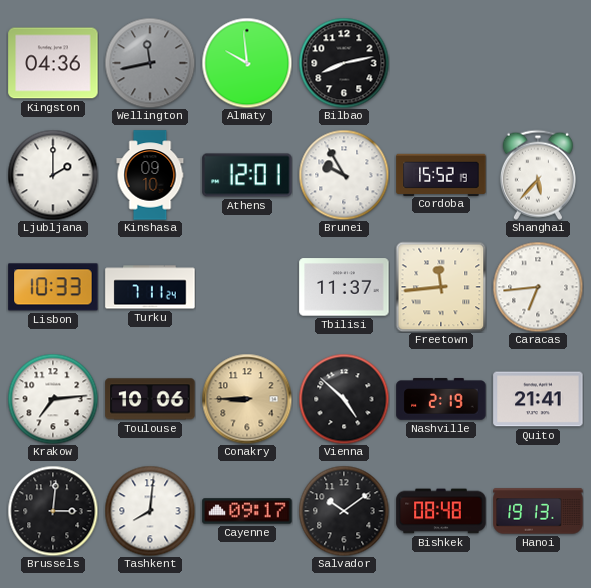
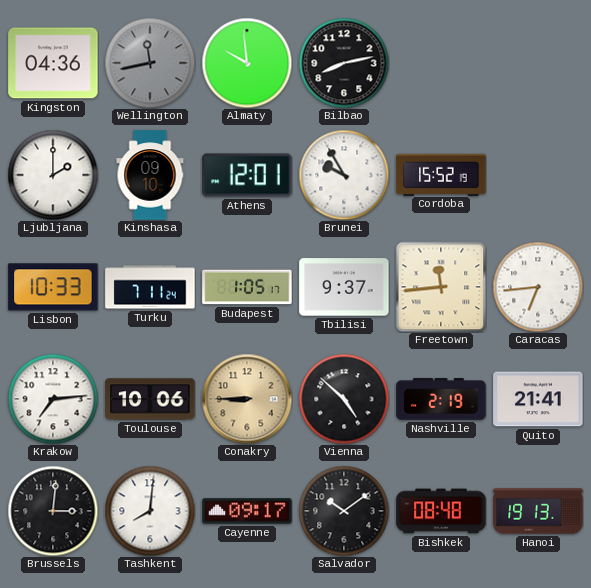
Shanghai: 5:37 -> none (538, 175)
Budapest: none -> 1:05 (247, 287)
Tbilisi: 11:37 -> 9:37 (344, 287)
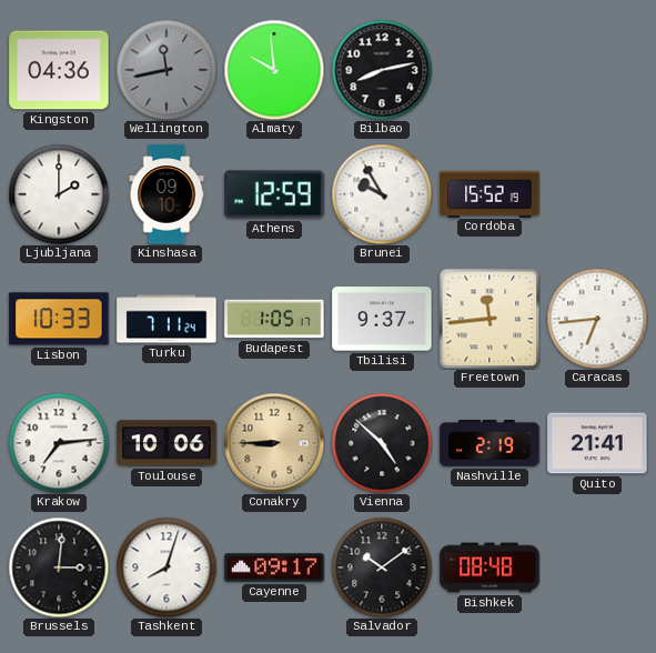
Athens: 12:01 -> 12:59 (274, 194)
Tashkent: 8:01 -> 8:03 (166, 567)
Hanoi: 19:13 -> none (538, 511)
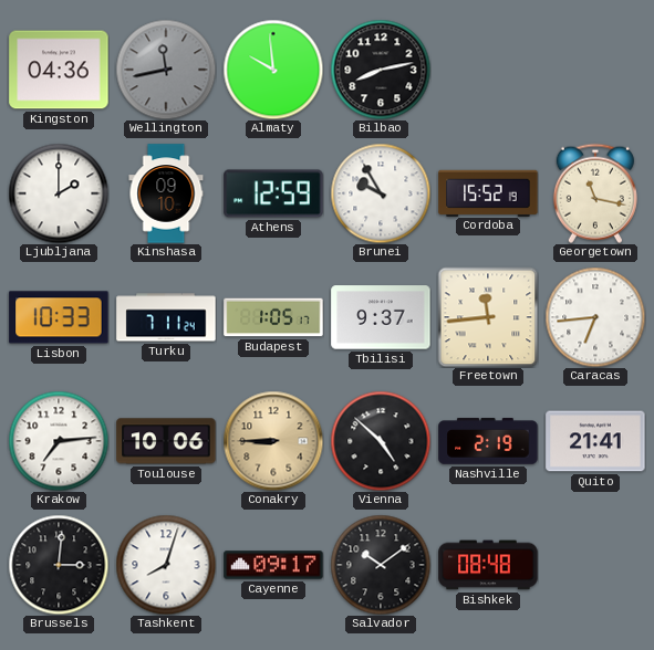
Georgetown: none -> 11:17 (595, 193)
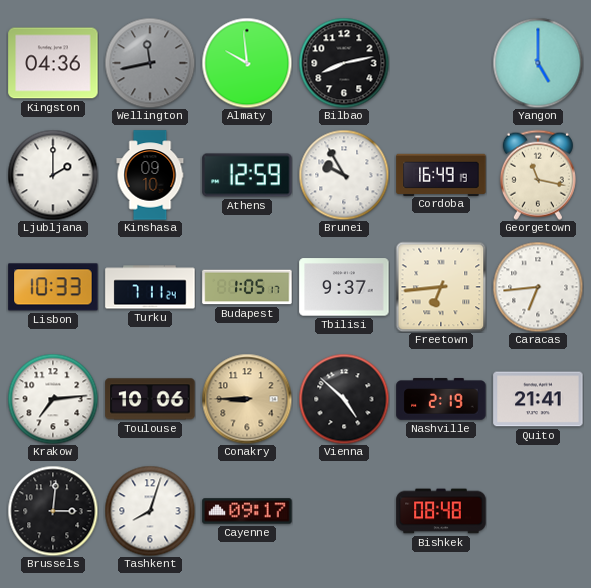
Yangon: none -> 5:00 (538, 63)
Cordoba: 15:52 -> 16:49 (441, 174)
Freetown: 11:44 -> 6:44 (441, 287)
Salvador: 10:09 -> none (381, 565)
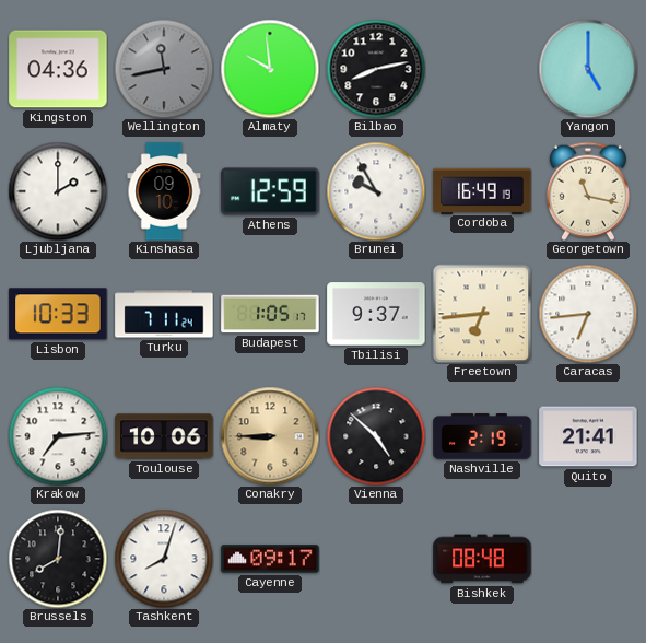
Brussels: 3:01 -> 8:01 (58, 559)
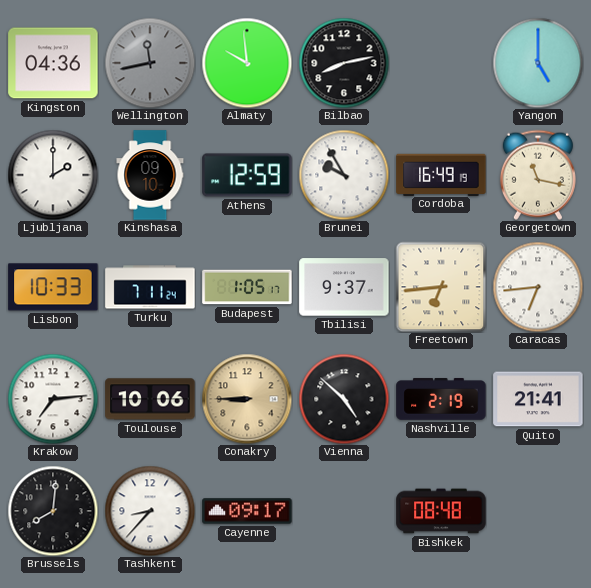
Tashkent: 8:03 -> 8:37 (150, 511)
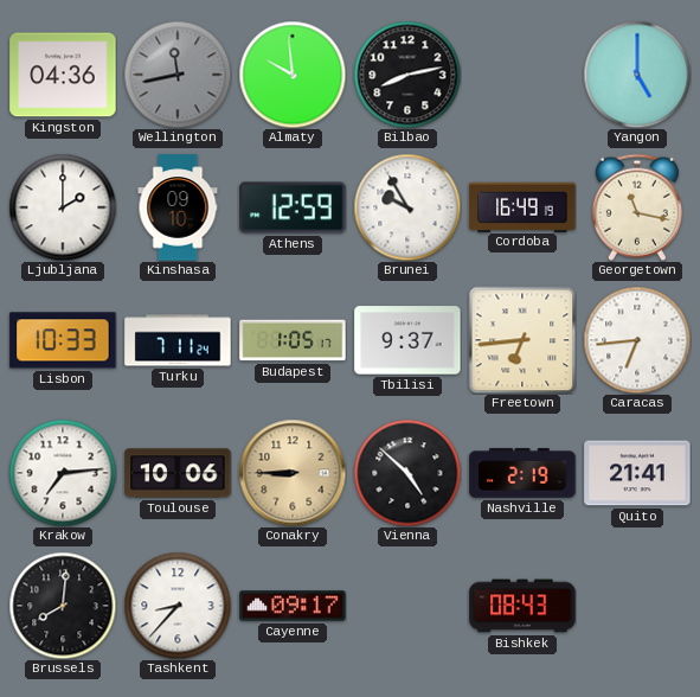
Bishkek: 08:48 -> 08:43 (522, 606)
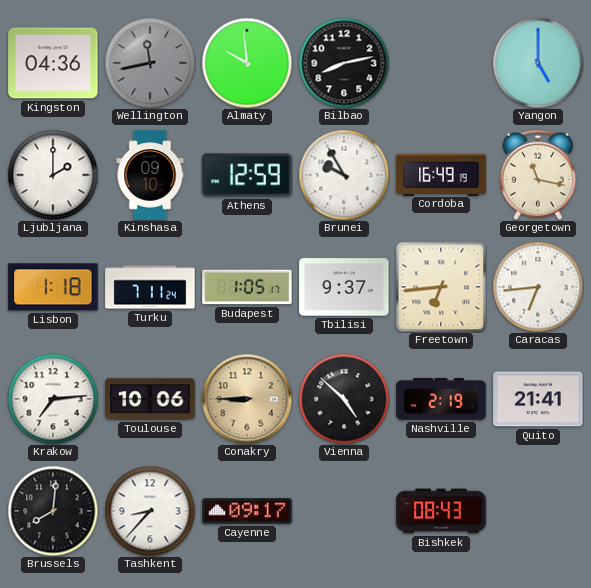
Lisbon: 10:33 -> 1:18 (53, 287)
